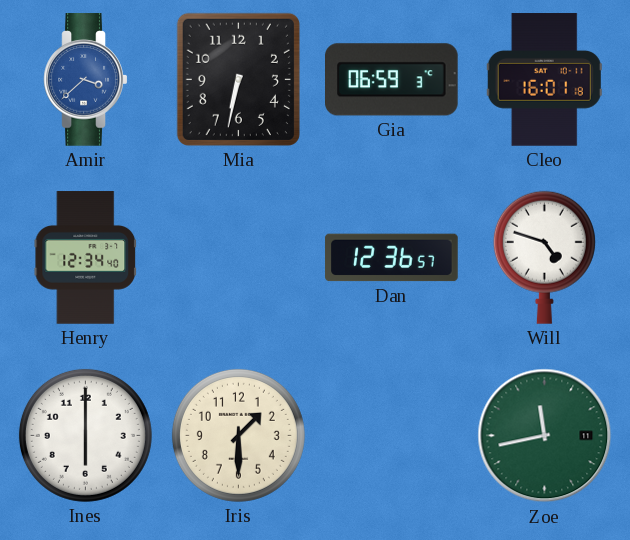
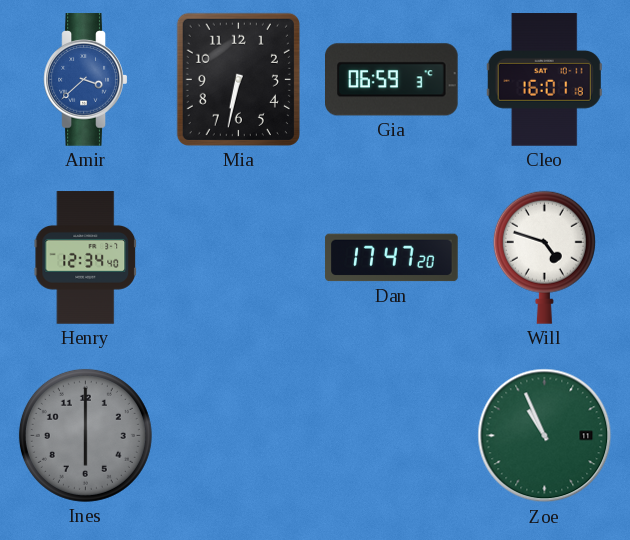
Dan: 12:36 -> 17:47 (392, 258)
Ines dial: white -> grey (85, 435)
Iris: 1:30 -> none (238, 435)
Zoe: 11:43 -> 10:56 (545, 436)
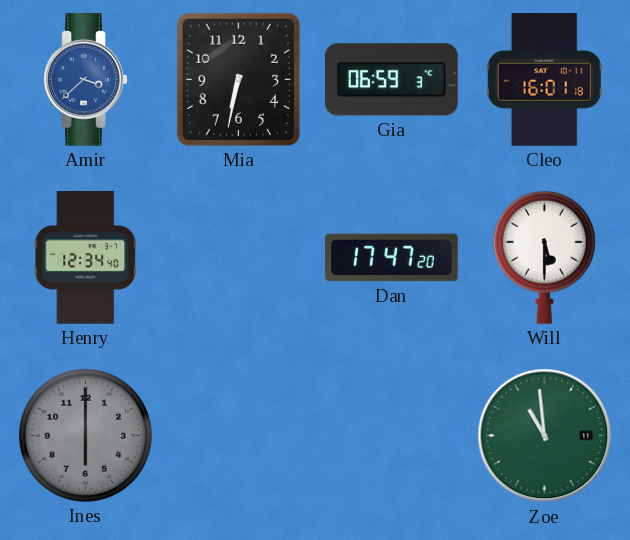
Will: 4:48 -> 5:30 (544, 257)
Zoe: 10:56 -> 10:59 (545, 436)
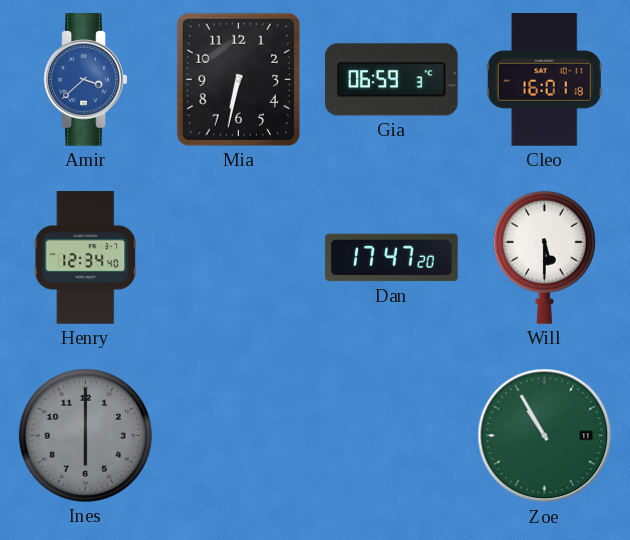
Zoe: 10:59 -> 10:55 (545, 436)
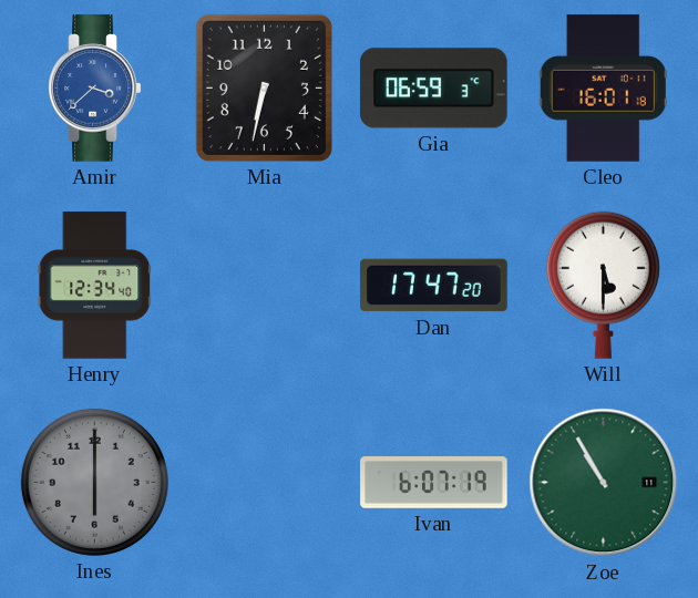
Ivan: none -> 6:07 (434, 483)
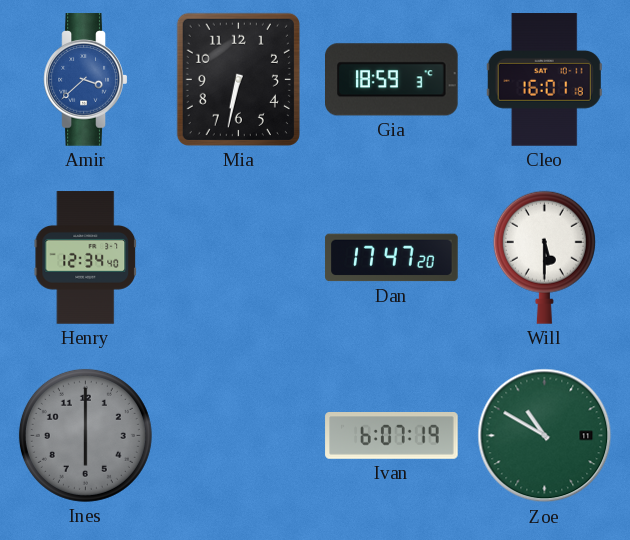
Gia: 06:59 -> 18:59 (392, 80)
Zoe: 10:55 -> 10:50 (545, 436)
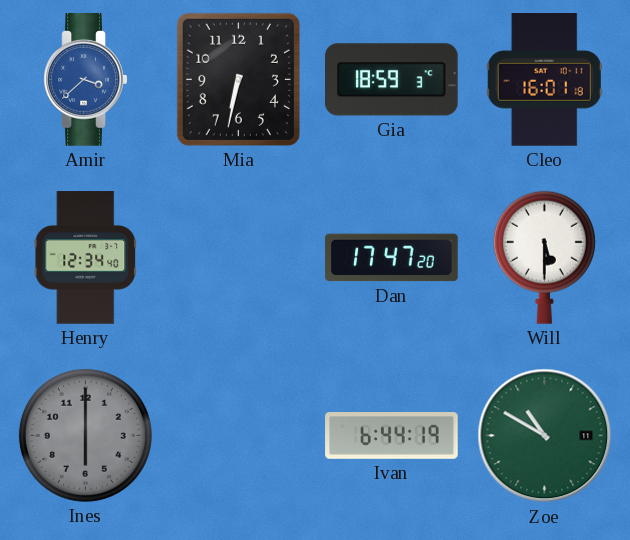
Ivan: 6:07 -> 6:44 (392, 436)
